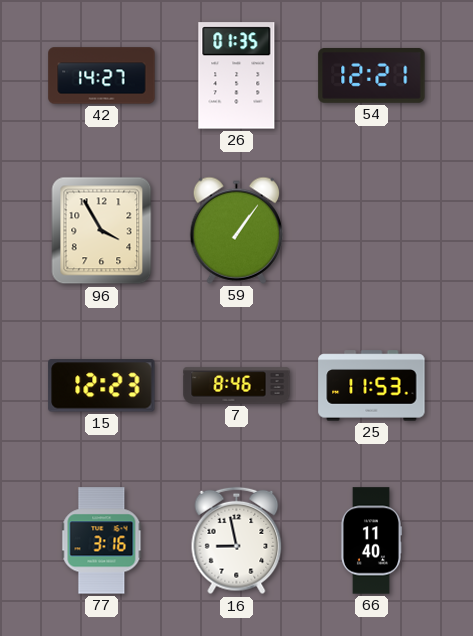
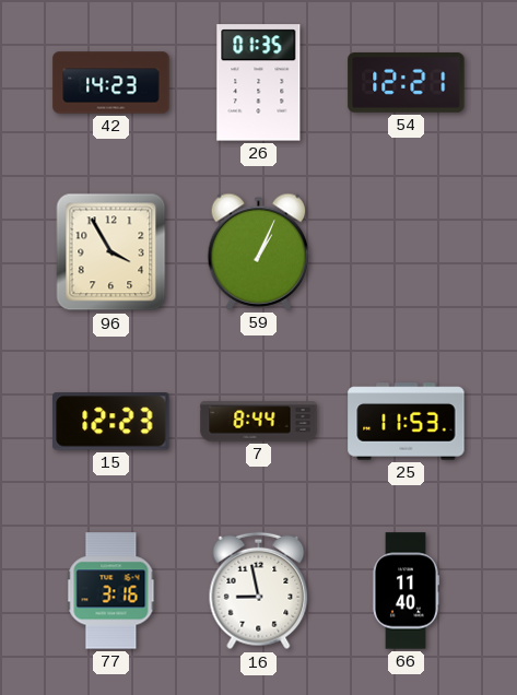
42: 14:27 -> 14:23 (111, 83)
59: 1:06 -> 1:04 (259, 251)
7: 8:46 -> 8:44 (259, 422)
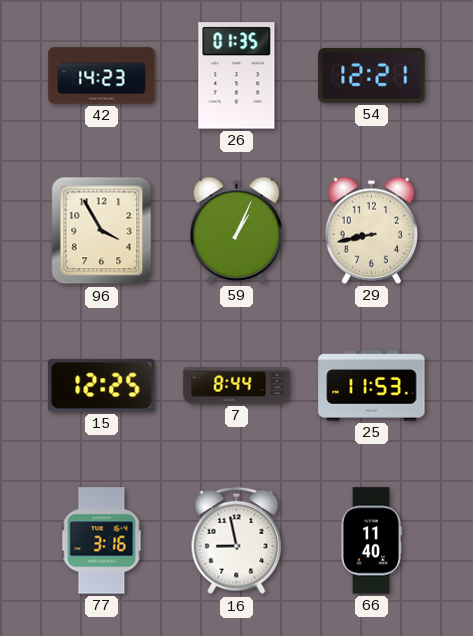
29: none -> 8:43 (372, 230)
15: 12:23 -> 12:25 (102, 386)
